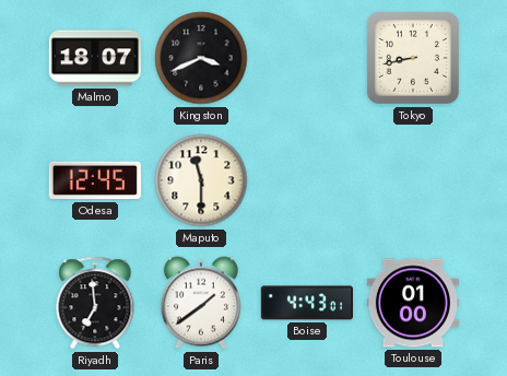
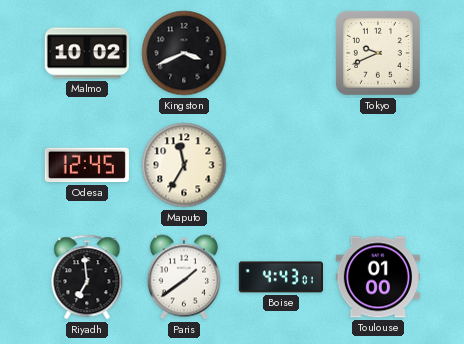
Malmo: 18:07 -> 10:02 (87, 53)
Tokyo: 8:43 -> 9:41 (378, 53)
Maputo: 11:30 -> 11:35 (184, 165)
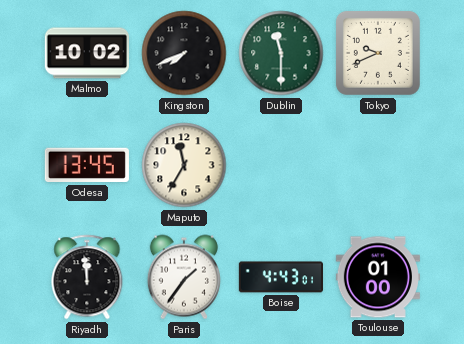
Kingston: 3:41 -> 7:41 (184, 53)
Dublin: none -> 11:30 (281, 53)
Odesa: 12:45 -> 13:45 (87, 165)
Riyadh: 6:59 -> 11:59 (87, 277)
Paris: 1:39 -> 1:36 (184, 277)
